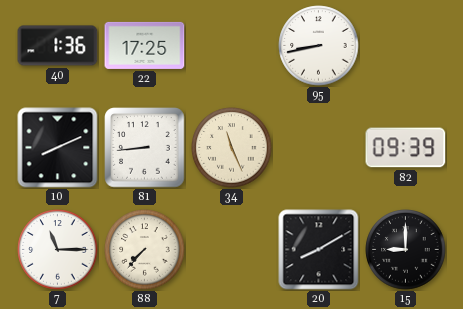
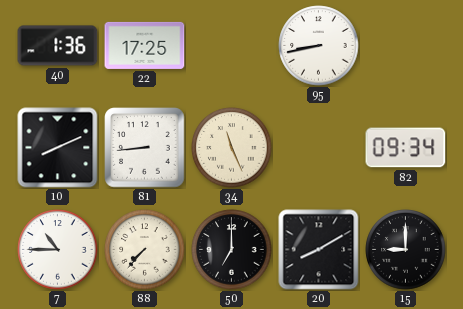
82: 09:39 -> 09:34 (406, 148)
7: 11:15 -> 10:45 (58, 250)
50: none -> 7:00 (232, 250)
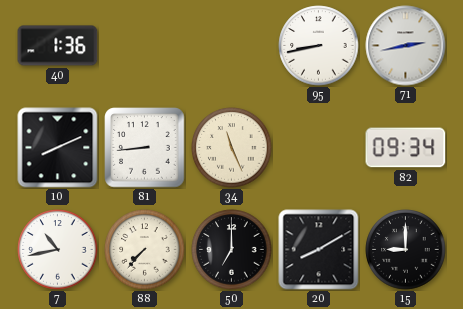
22: 17:25 -> none (145, 45)
71: none -> 2:43 (406, 46)
7: 10:45 -> 10:43 (58, 250)
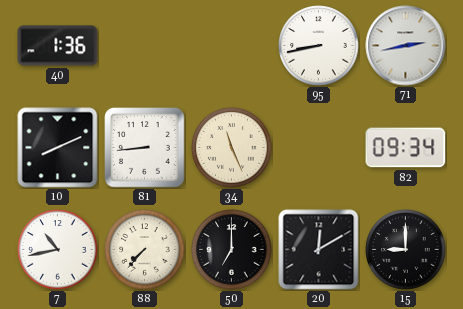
20: 8:10 -> 12:10 (319, 250)
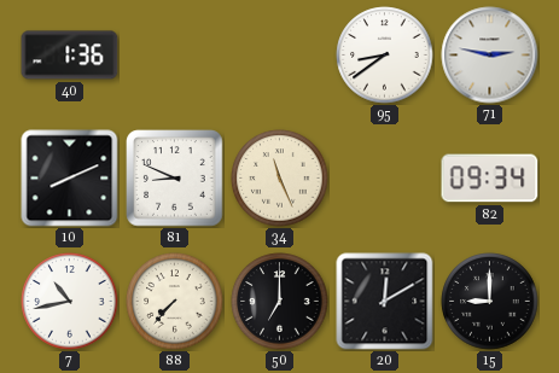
95: 8:43 -> 8:39 (385, 56)
71: 2:43 -> 2:47 (490, 56)
81: 8:44 -> 8:49 (175, 179)
